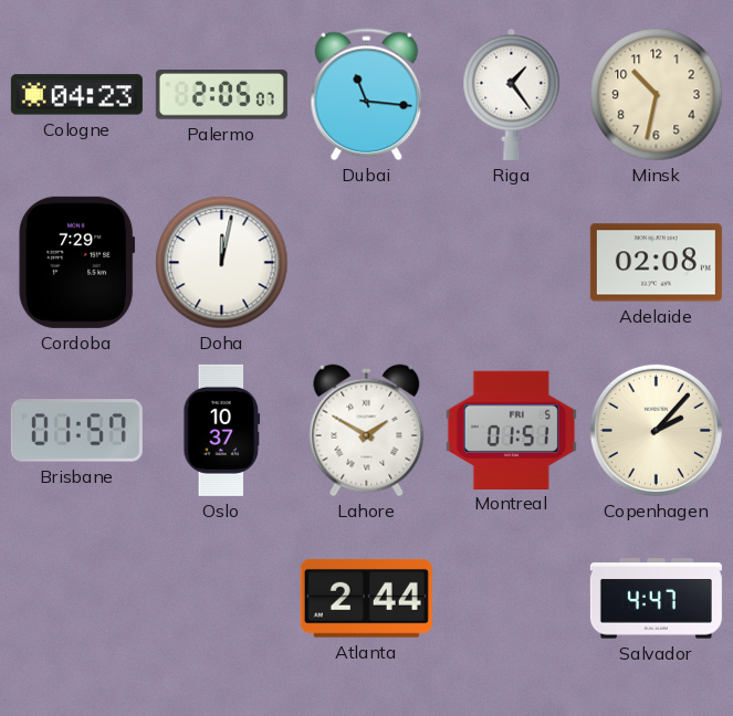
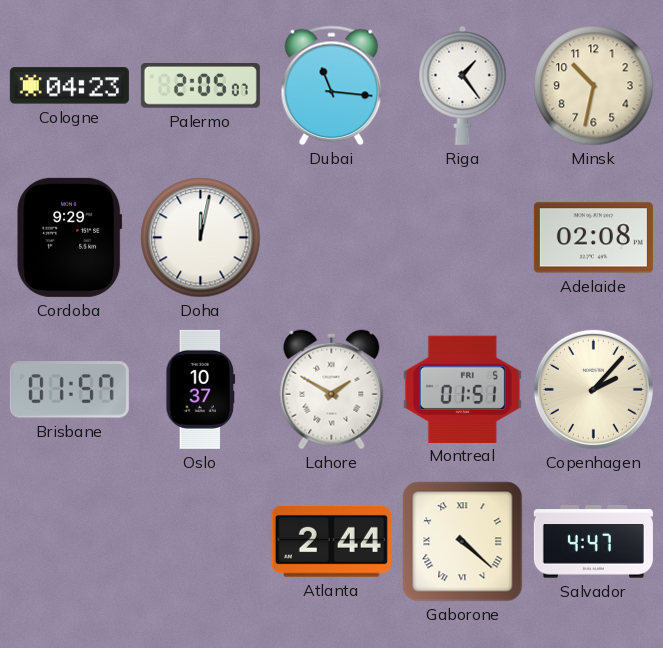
Cordoba: 7:29 -> 9:29 (70, 237)
Gaborone: none -> 4:22 (463, 542)
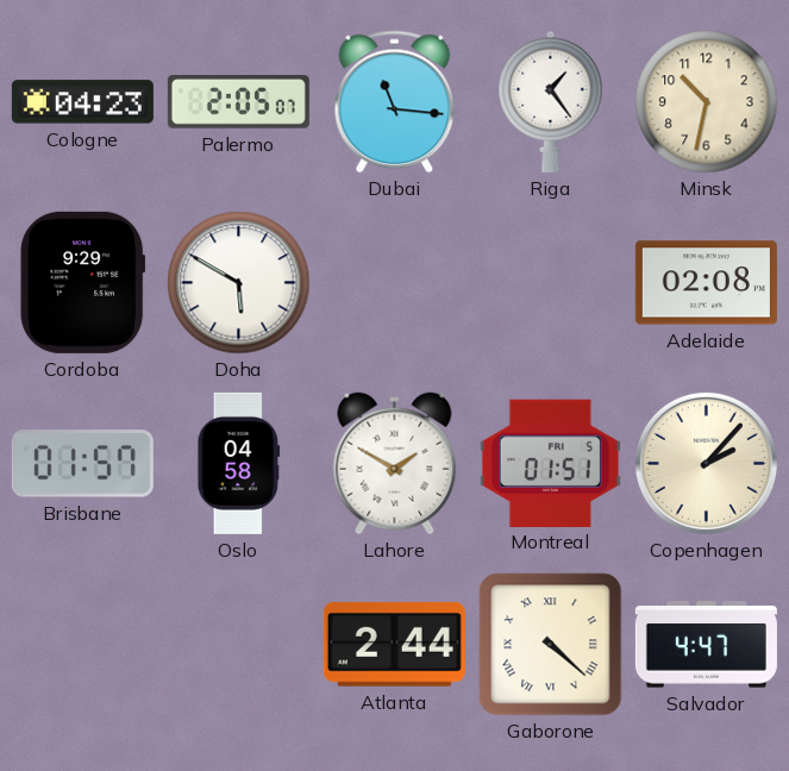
Doha: 12:02 -> 5:50 (239, 283)
Oslo: 10:37 -> 04:58 (239, 463)
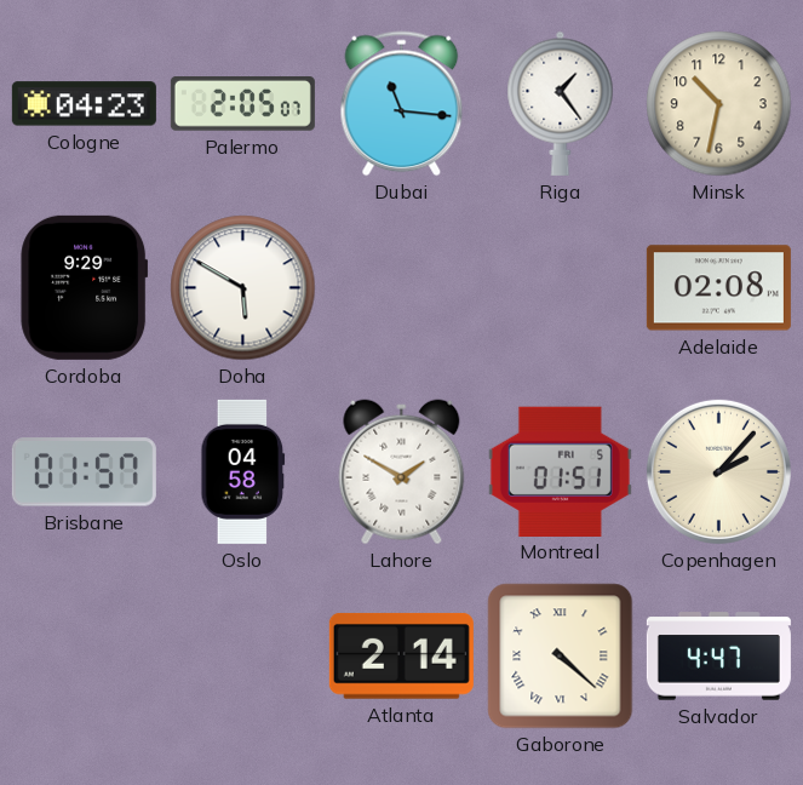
Atlanta: 2:44 -> 2:14 (401, 655)
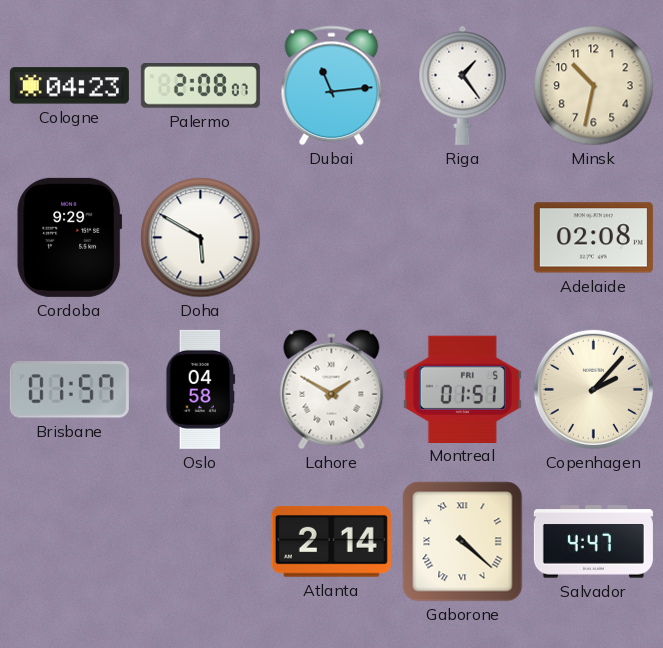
Palermo: 2:05 -> 2:08 (200, 86)
Dubai: 11:16 -> 11:14 (332, 86)
